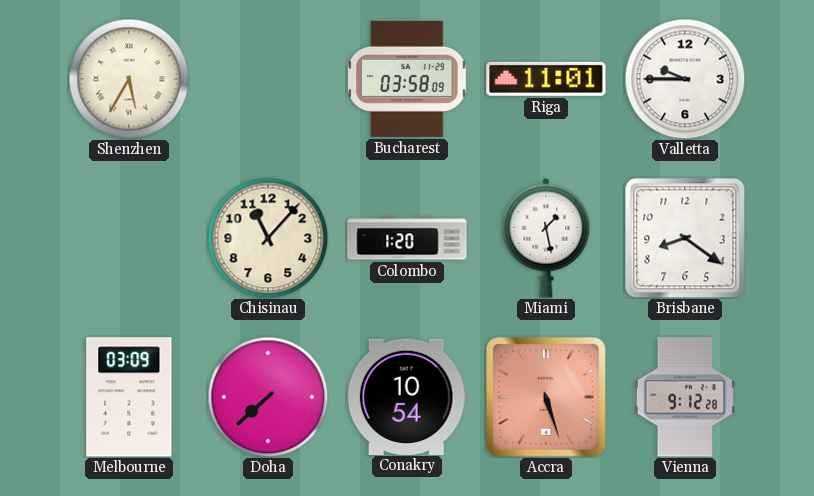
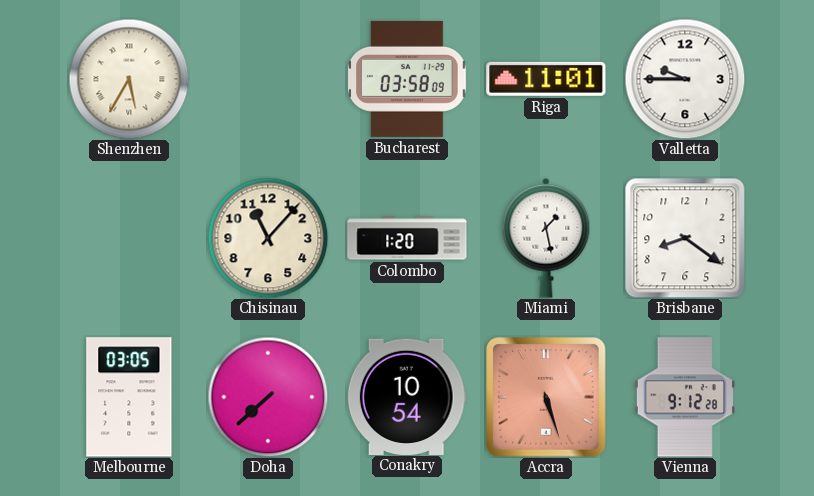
Melbourne: 03:09 -> 03:05 (129, 397)
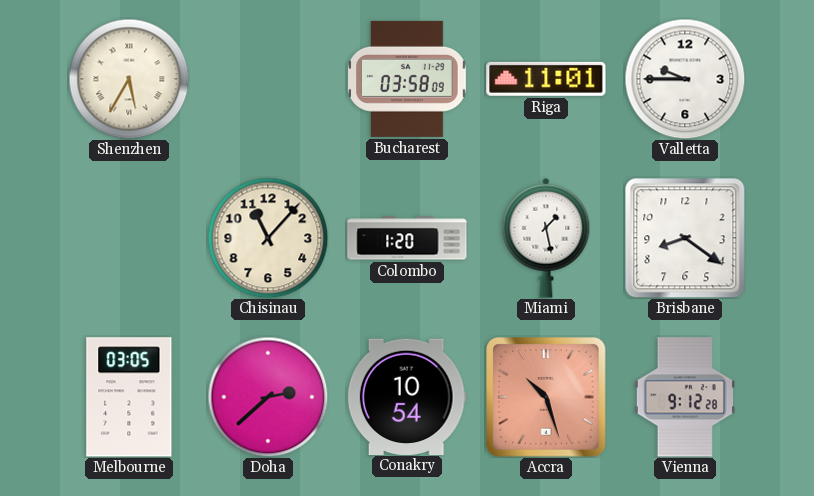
Doha: 7:38 -> 2:38 (268, 397)
Accra: 5:27 -> 10:27 (547, 398)
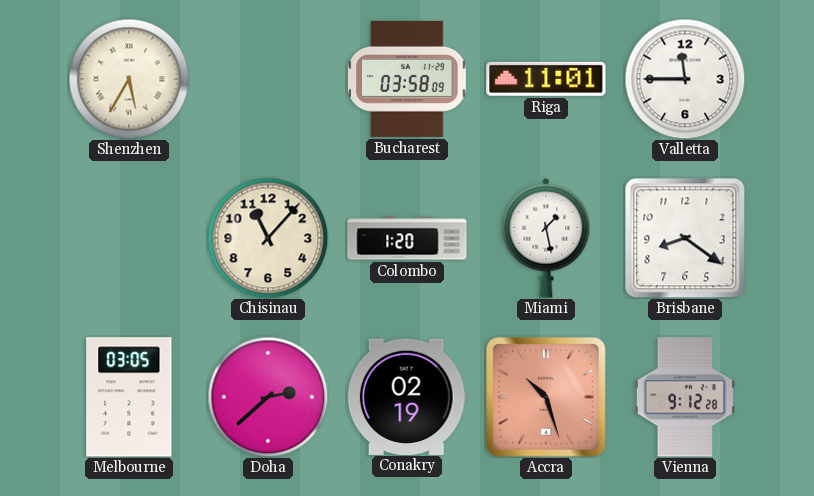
Valletta: 9:45 -> 11:45 (685, 79)
Conakry: 10:54 -> 02:19 (407, 396)
